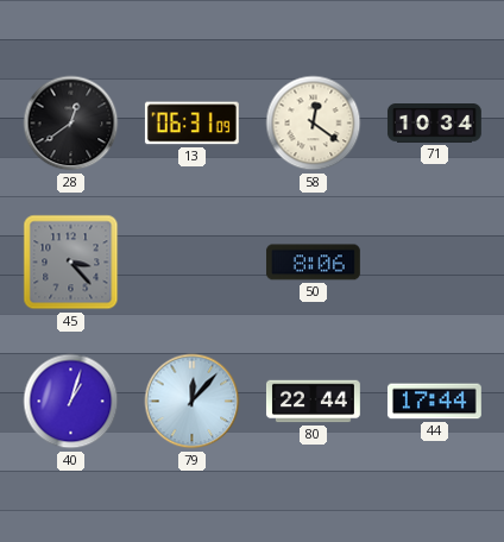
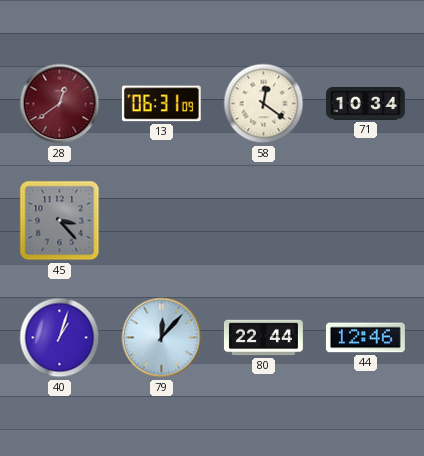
28 dial: black -> burgundy (60, 104)
50: 8:06 -> none (313, 263)
44: 17:44 -> 12:46 (365, 338)
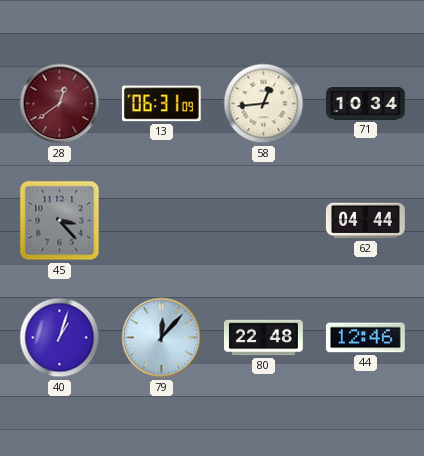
58: 12:21 -> 12:44 (264, 104)
62: none -> 04:44 (366, 221)
80: 22:44 -> 22:48 (264, 338)
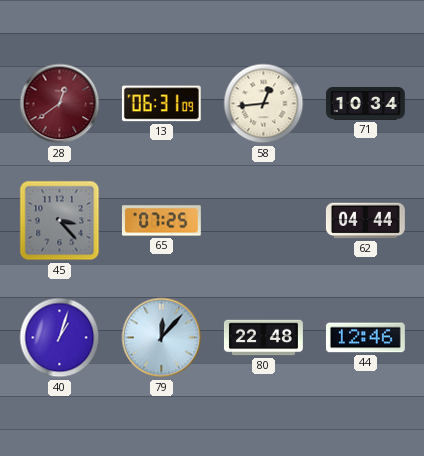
65: none -> 07:25 (161, 221)
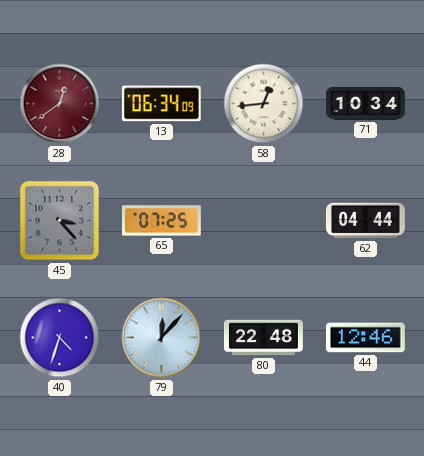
13: 06:31 -> 06:34 (161, 104)
40: 1:03 -> 4:33 (60, 338)
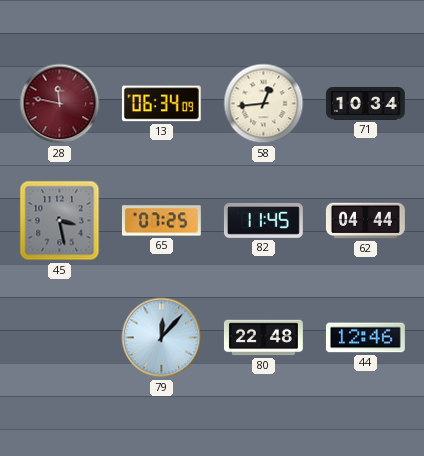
28: 12:39 -> 11:47 (60, 104)
45: 3:23 -> 3:28 (60, 221)
82: none -> 11:45 (263, 220)
40: 4:33 -> none (60, 338)
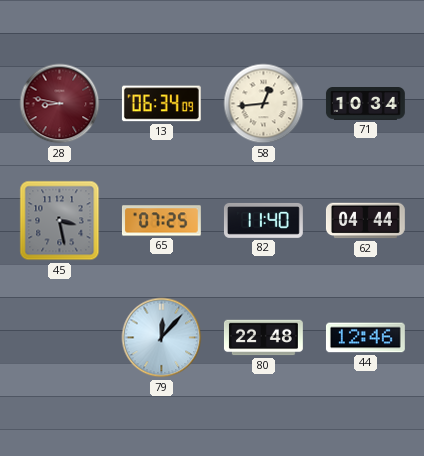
28: 11:47 -> 8:47 (60, 104)
82: 11:45 -> 11:40 (263, 220)
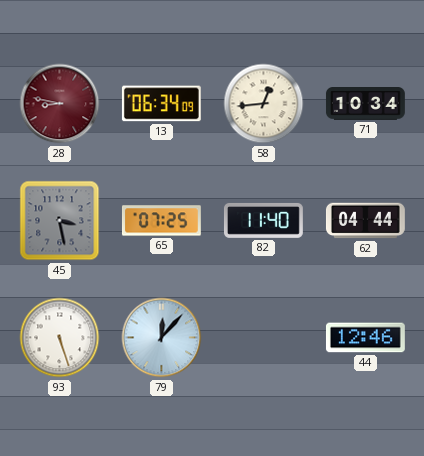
93: none -> 5:27 (60, 338)
80: 22:48 -> none (264, 338)
